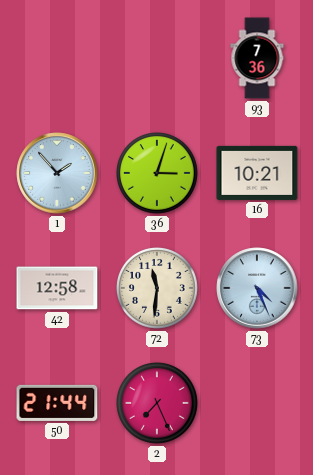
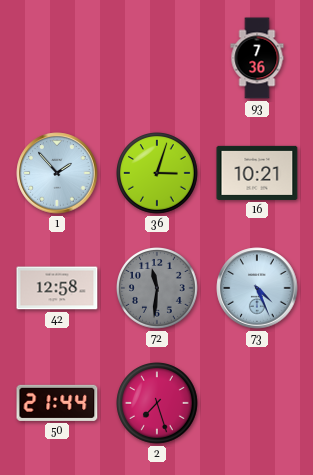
72 dial: cream -> grey (158, 289)
2: 7:26 -> 7:27 (158, 404)
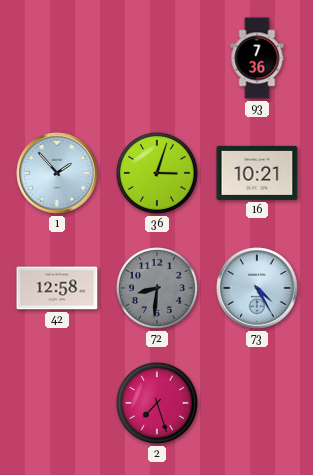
72: 11:31 -> 8:31 (158, 289)
73: 4:26 -> 4:25 (257, 288)
50: 21:44 -> none (57, 403)
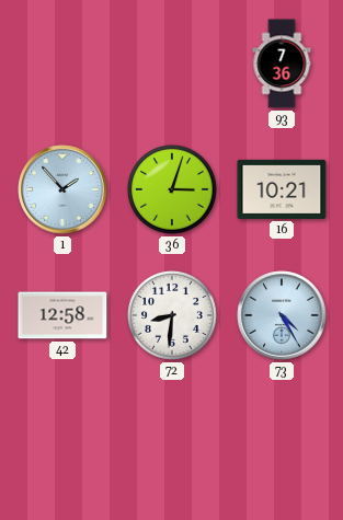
72 dial: grey -> white (173, 316)
2: 7:27 -> none (158, 404)
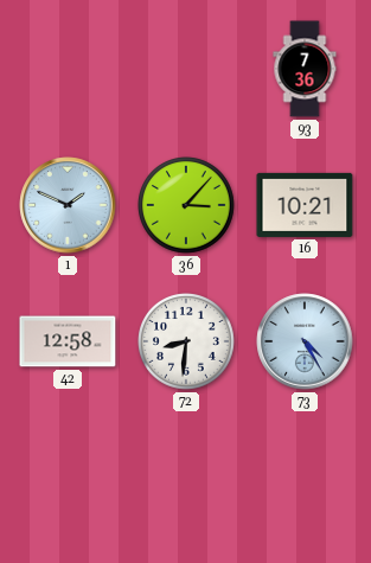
1: 1:53 -> 1:49 (68, 205)
36: 3:03 -> 3:07 (187, 206)
